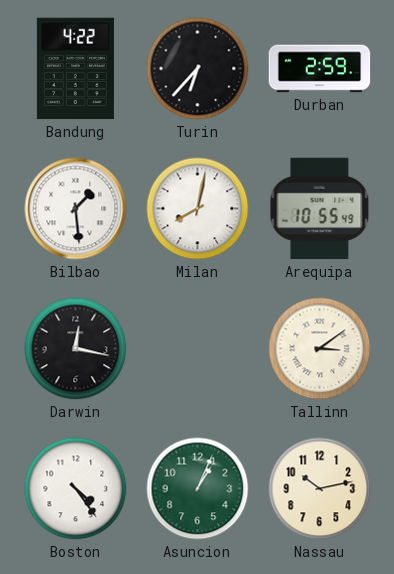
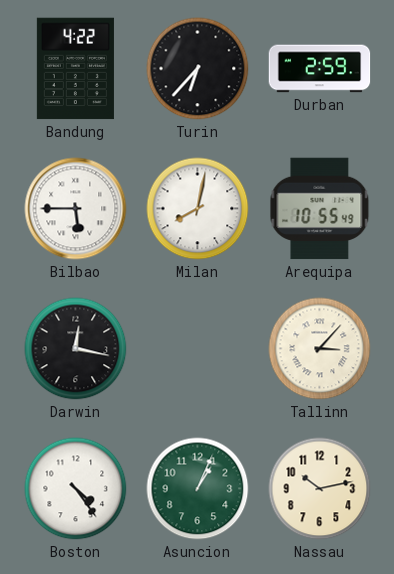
Bilbao: 1:29 -> 5:45 (76, 209)
Tallinn: 3:09 -> 3:07 (320, 349)
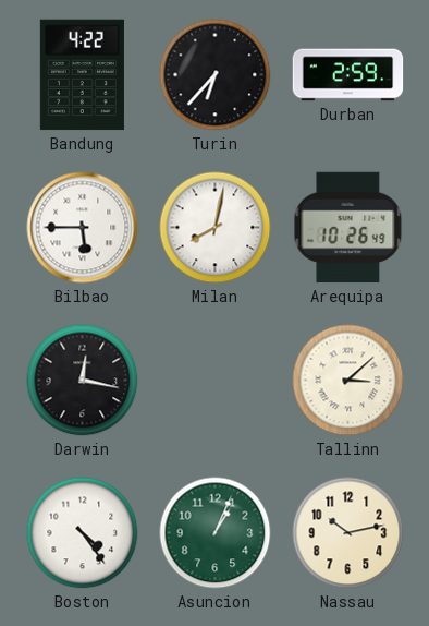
Arequipa: 10:55 -> 10:26 (348, 228)
Tallinn: 3:07 -> 3:08 (348, 381)
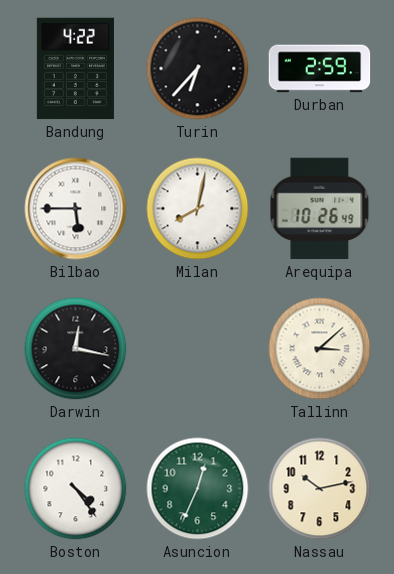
Asuncion: 1:04 -> 12:34 (198, 489)
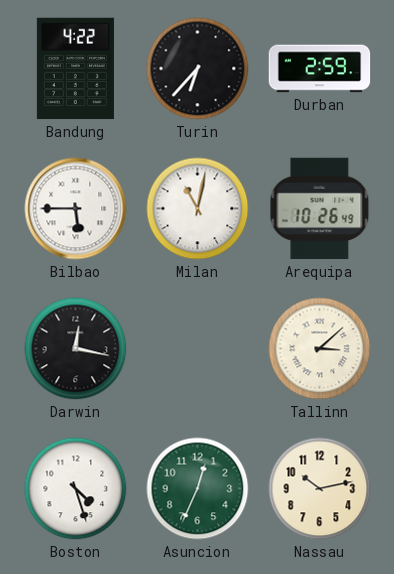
Milan: 8:02 -> 11:02 (198, 209)
Boston: 4:24 -> 4:27 (76, 489)
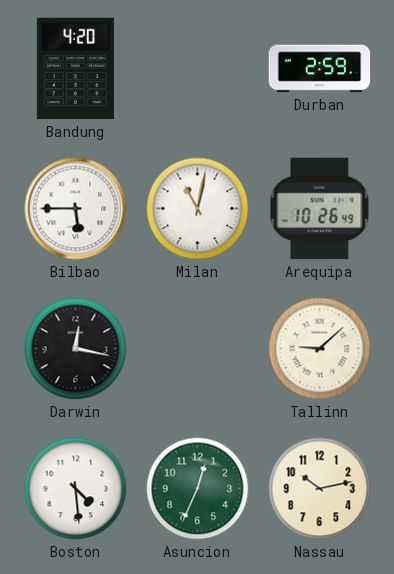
Bandung: 4:22 -> 4:20 (75, 69)
Turin: 6:37 -> none (198, 69)
Tallinn: 3:08 -> 9:08 (320, 349)
Boston: 4:27 -> 4:29 (76, 489)
